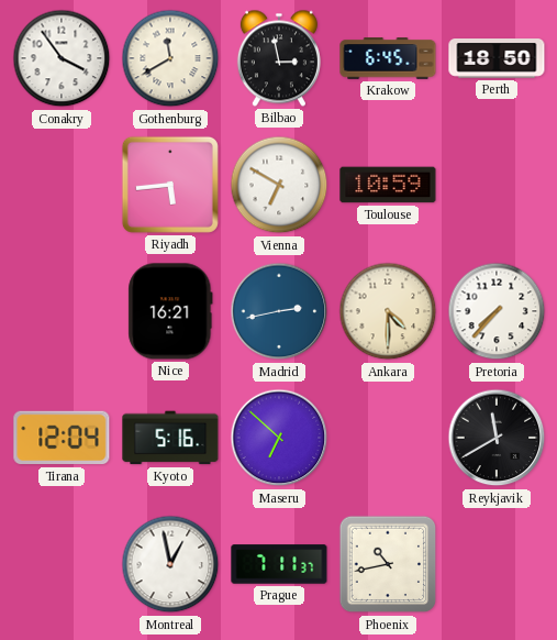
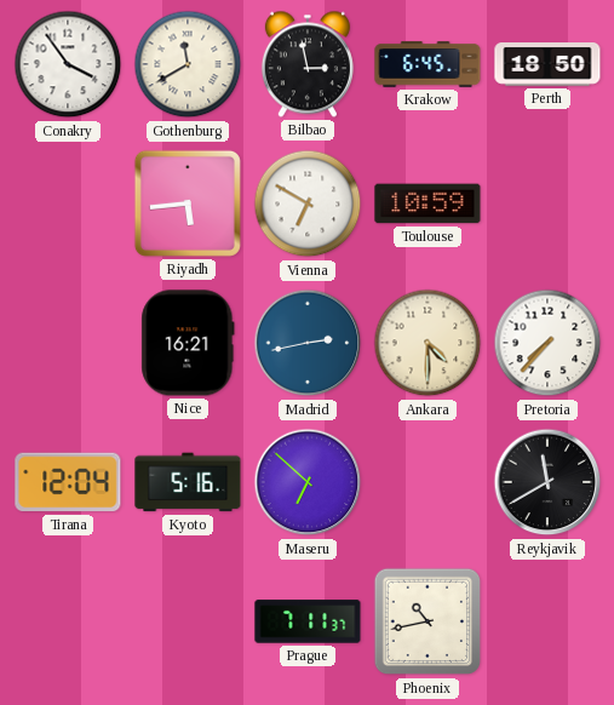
Montreal: 12:58 -> none (170, 564)
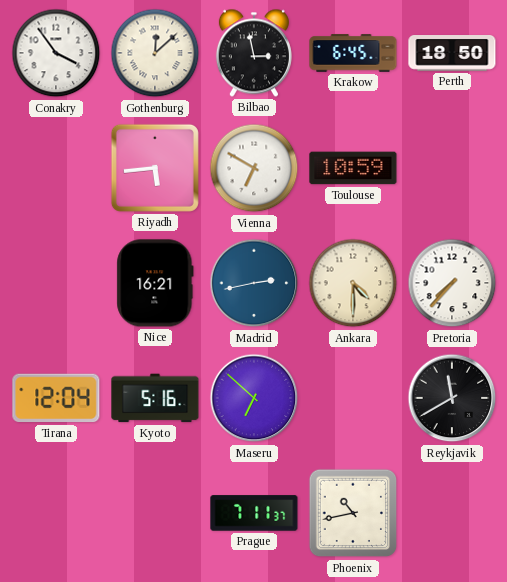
Gothenburg: 11:40 -> 12:08 (155, 53)
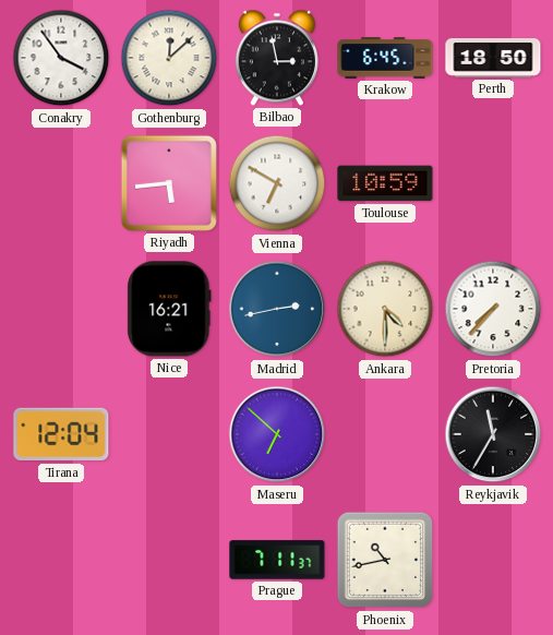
Kyoto: 5:16 -> none (155, 398)
Reykjavik: 11:40 -> 11:35 (493, 434)
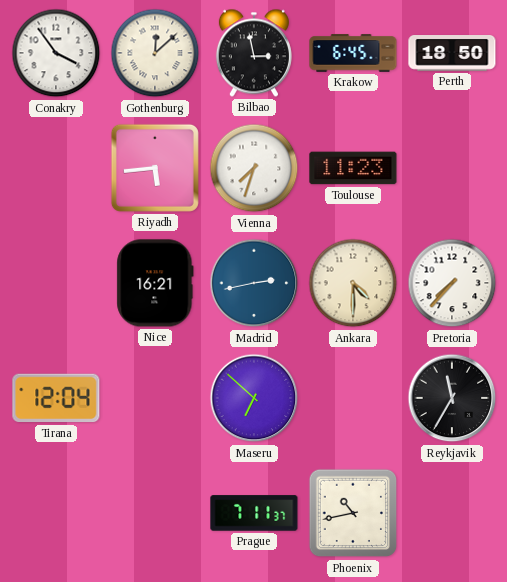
Vienna: 6:50 -> 7:33 (254, 168)
Toulouse: 10:59 -> 11:23 (353, 168)
